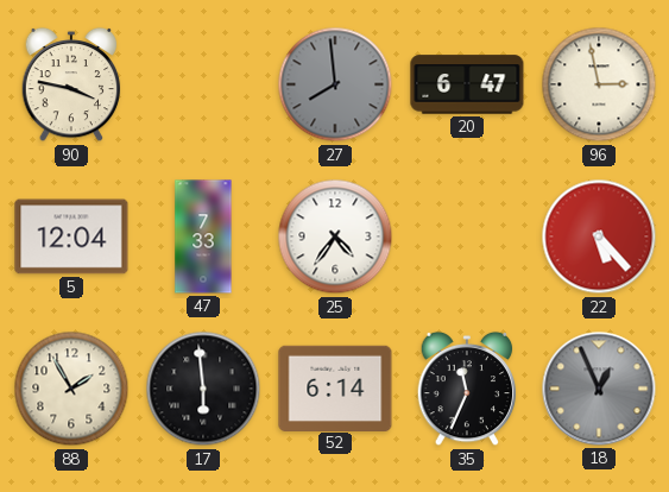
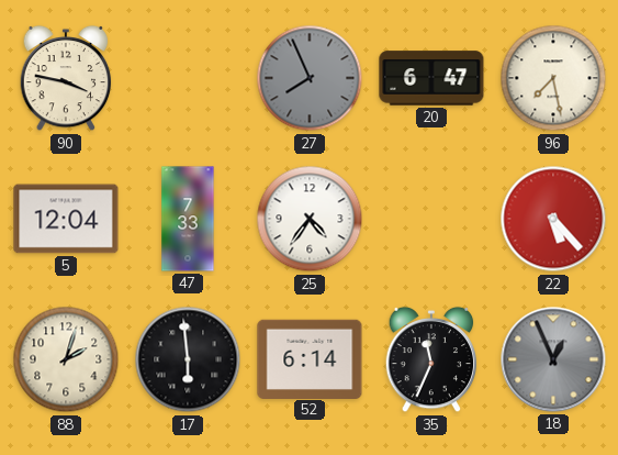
27: 7:59 -> 7:56 (310, 78)
96: 2:58 -> 7:28 (553, 78)
88: 1:55 -> 2:03 (66, 359)
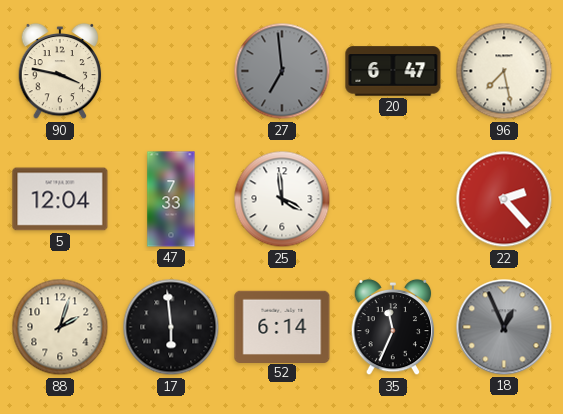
27: 7:56 -> 6:59 (282, 71)
25: 4:36 -> 3:59 (282, 199)
22: 5:23 -> 2:23 (504, 199)
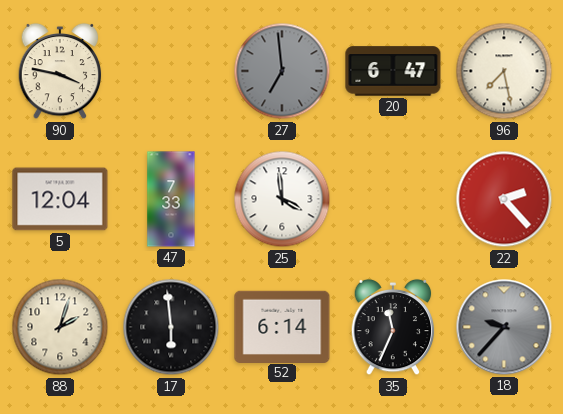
18: 12:56 -> 9:37 (504, 327)
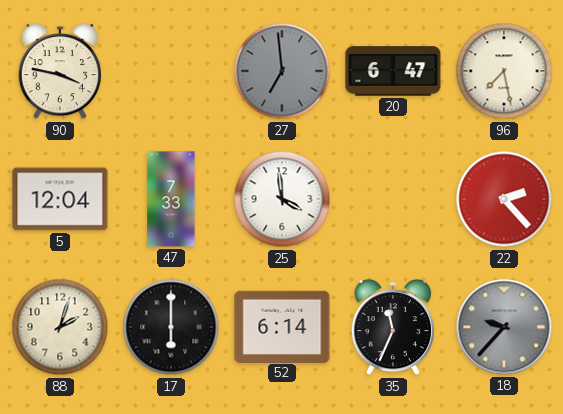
17: 5:59 -> 6:00 (171, 327)
